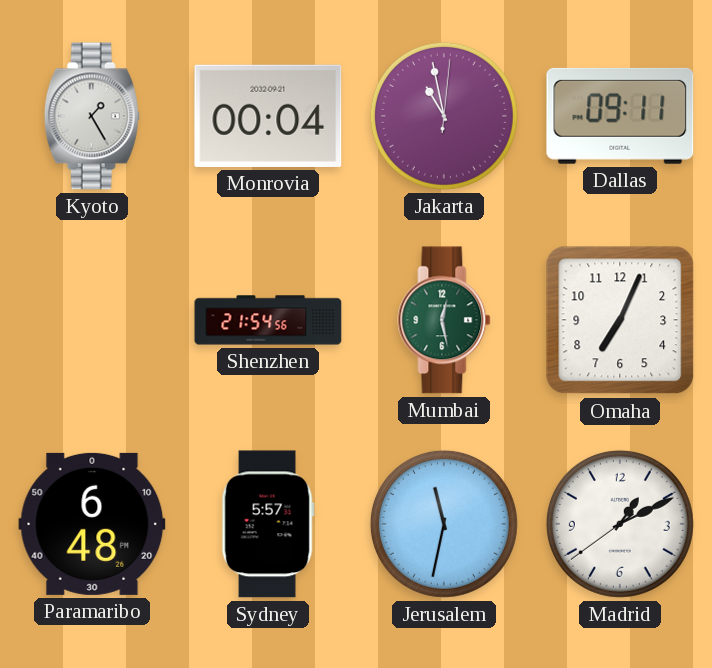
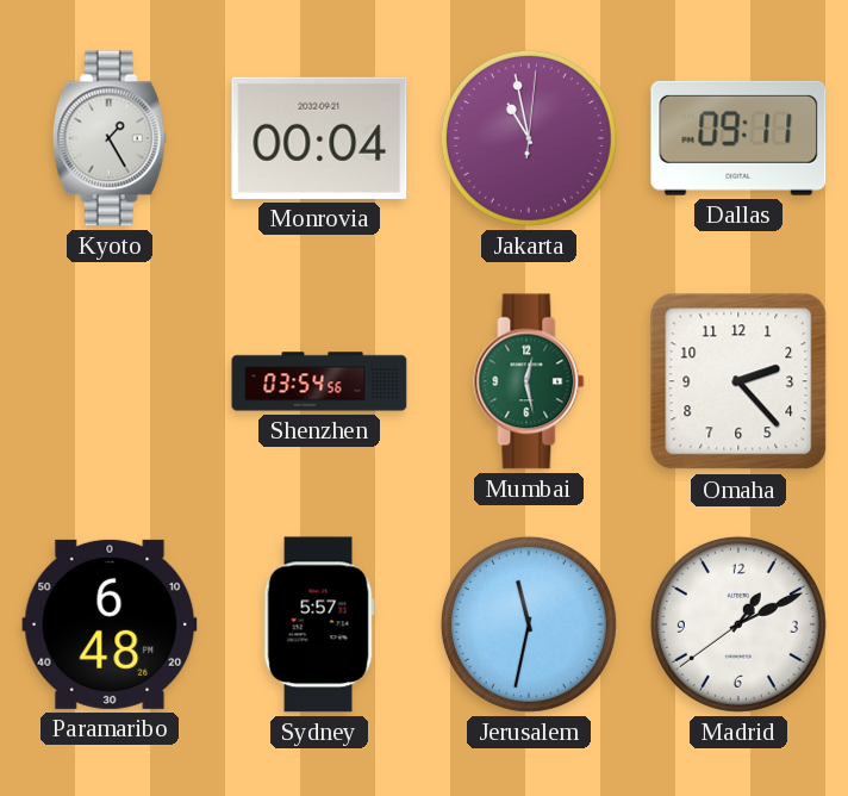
Shenzhen: 21:54 -> 03:54 (319, 381)
Omaha: 7:04 -> 2:23 (738, 381)
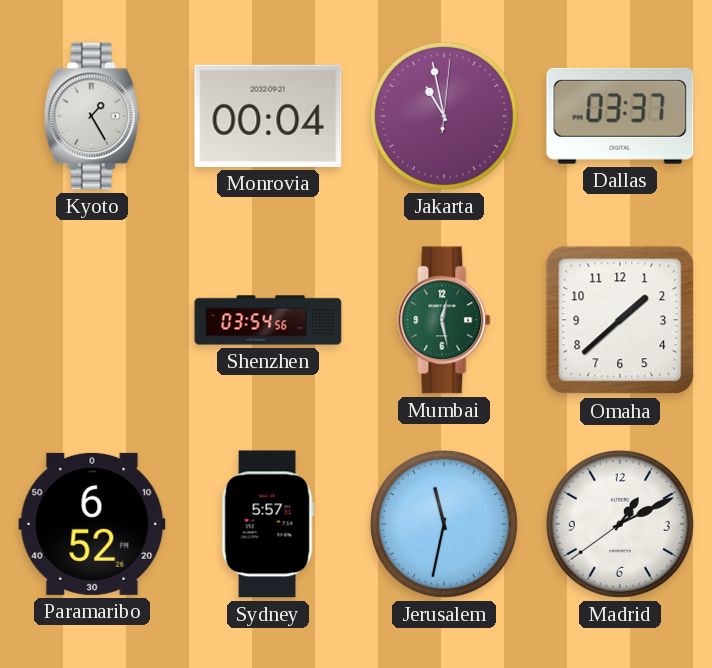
Dallas: 09:11 -> 03:37 (620, 116)
Omaha: 2:23 -> 1:38 (620, 320)
Paramaribo: 6:48 -> 6:52 (92, 524)
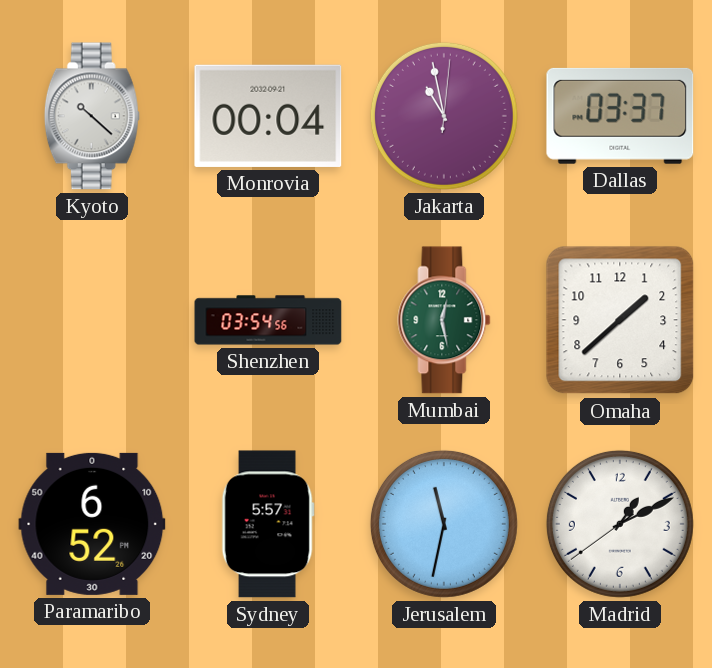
Kyoto: 1:25 -> 10:22 (92, 116)
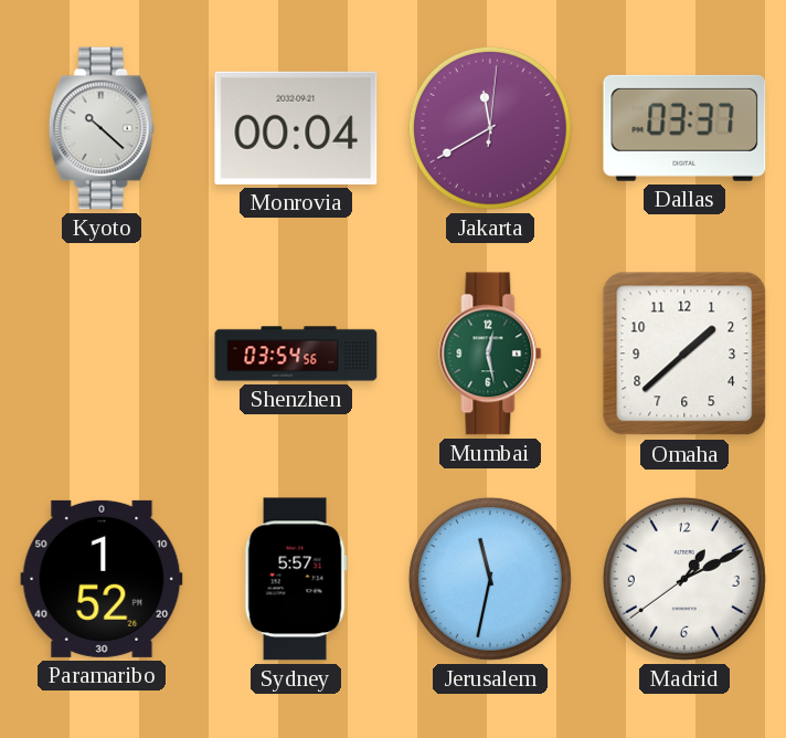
Jakarta: 10:58 -> 11:40 (490, 128)
Paramaribo: 6:52 -> 1:52 (102, 579)
